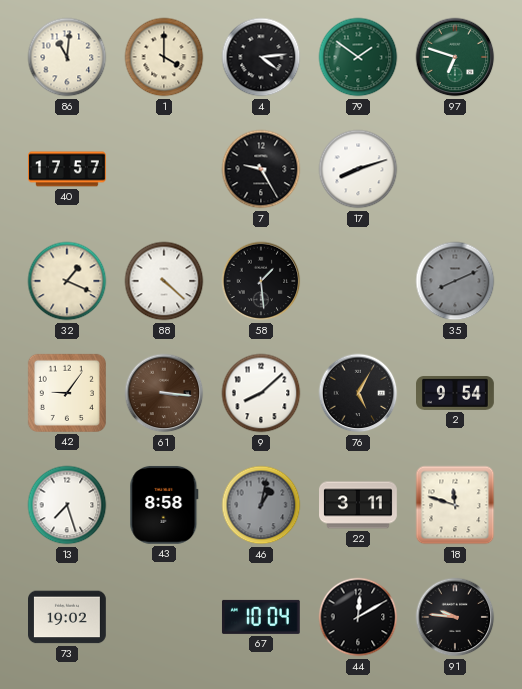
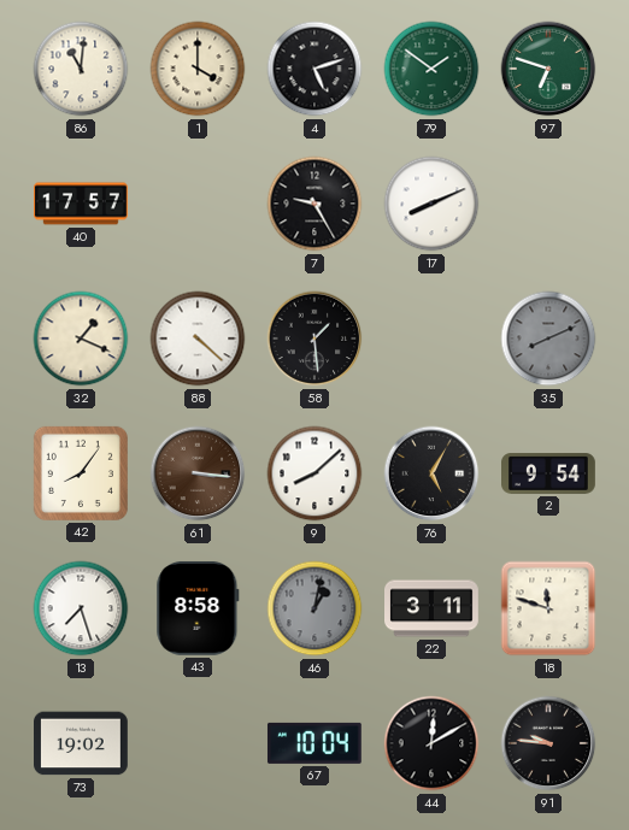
4: 4:14 -> 5:12 (314, 69)
17: 8:12 -> 8:11 (431, 204)
42: 9:06 -> 8:06 (81, 473)
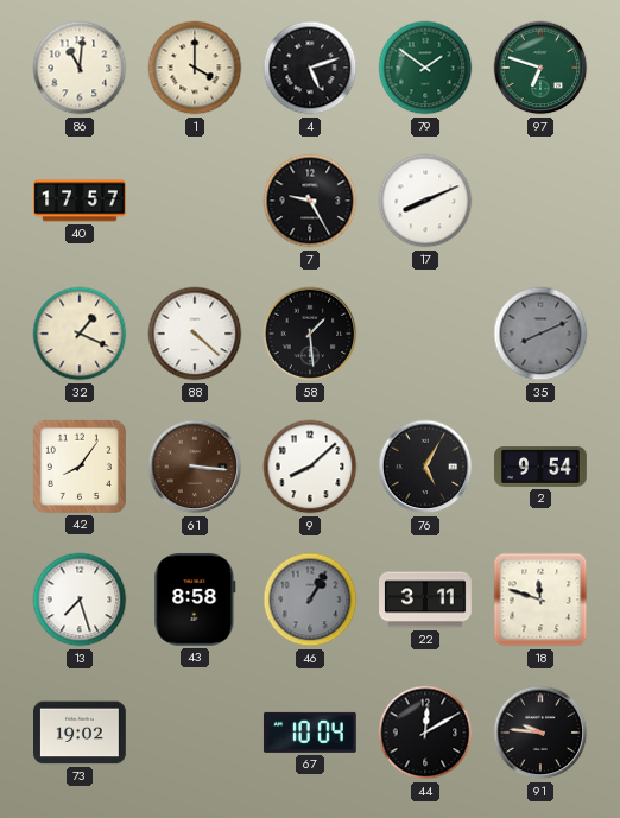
46: 1:02 -> 1:05 (310, 600)
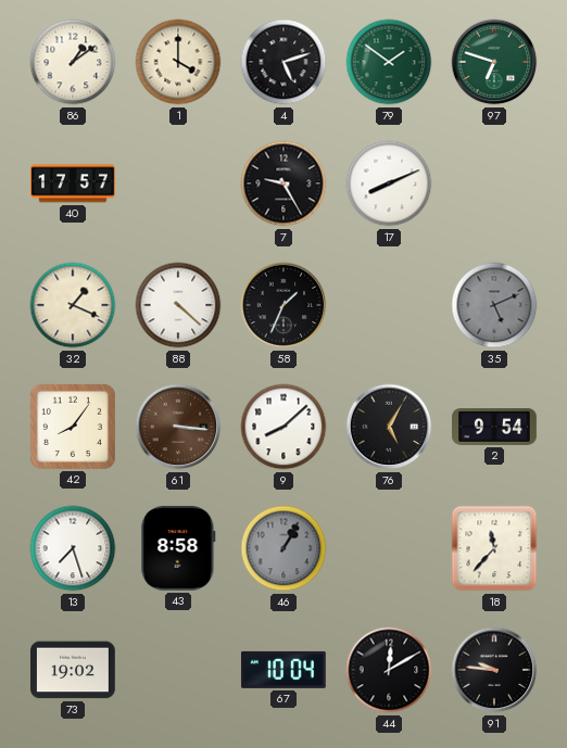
86: 11:01 -> 1:09 (73, 62)
58: 1:29 -> 1:34 (283, 305)
35: 8:11 -> 5:11 (494, 305)
22: 3:11 -> none (425, 600)
18: 11:48 -> 11:37 (494, 548)
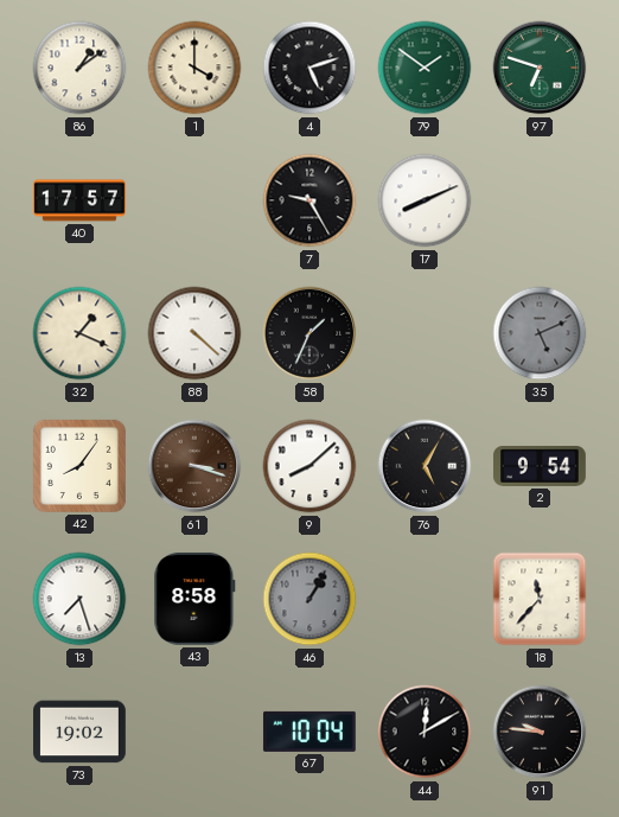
61: 3:16 -> 3:18 (194, 466)
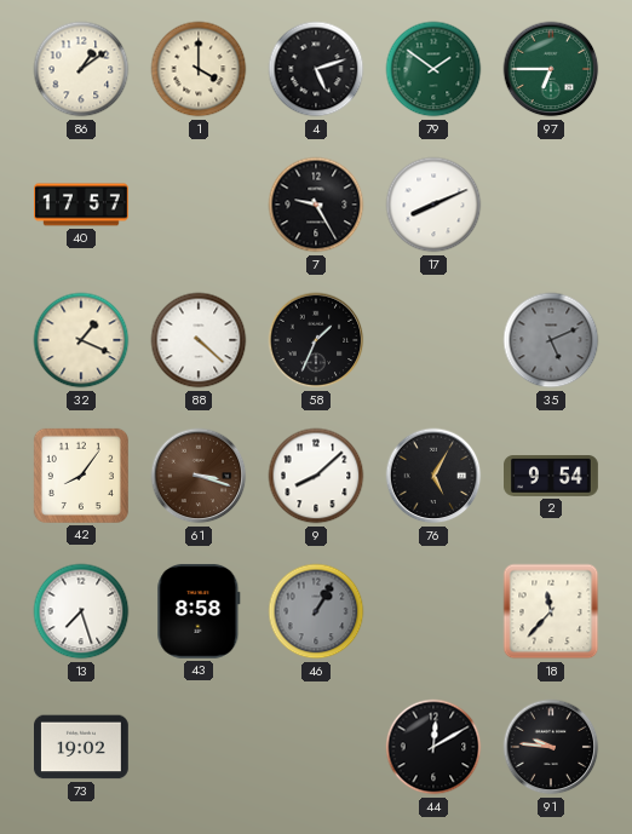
97: 6:48 -> 6:45 (551, 69)
67: 10:04 -> none (309, 732)
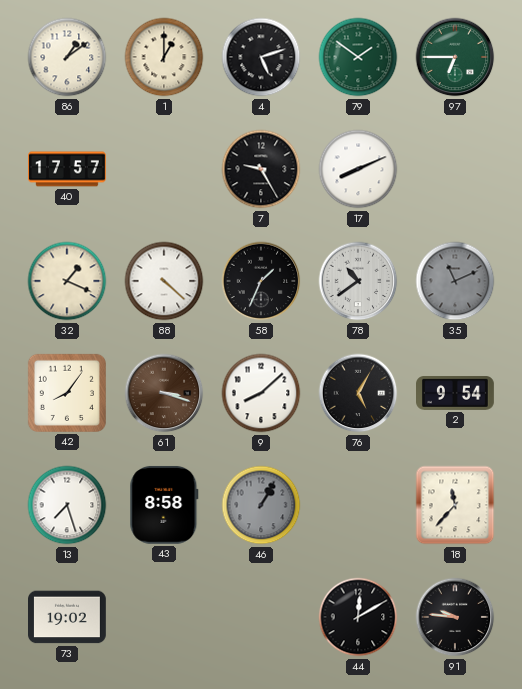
1: 4:00 -> 1:00 (164, 57)
78: none -> 10:39 (358, 281)
35: 5:11 -> 11:11 (455, 281)
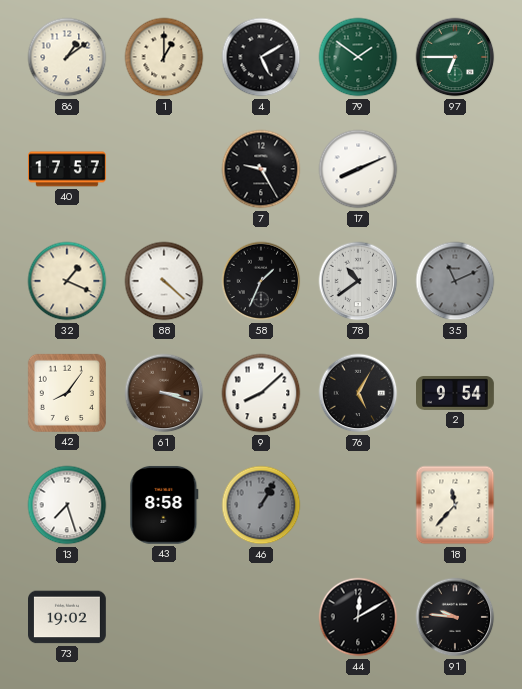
4: 5:12 -> 5:10 (261, 57)
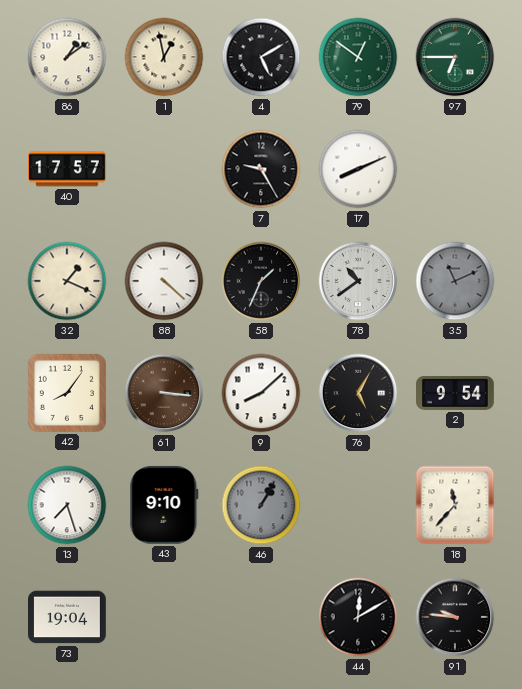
1: 1:00 -> 12:58 (164, 57)
79: 1:51 -> 12:51 (358, 57)
61: 3:18 -> 3:16 (164, 393)
43: 8:58 -> 9:10 (164, 505)
73: 19:02 -> 19:04 (68, 617)
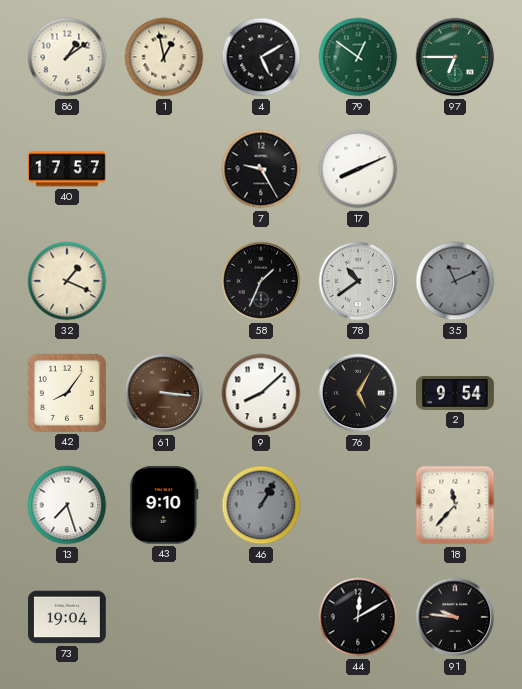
88: 4:22 -> none (164, 281)
